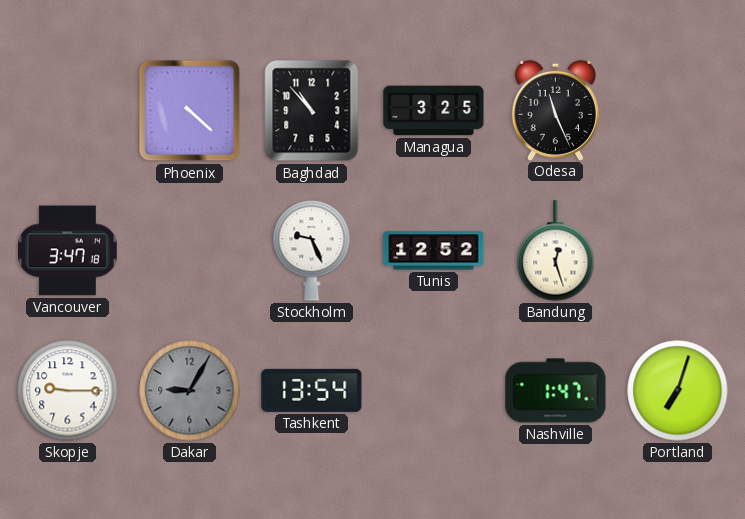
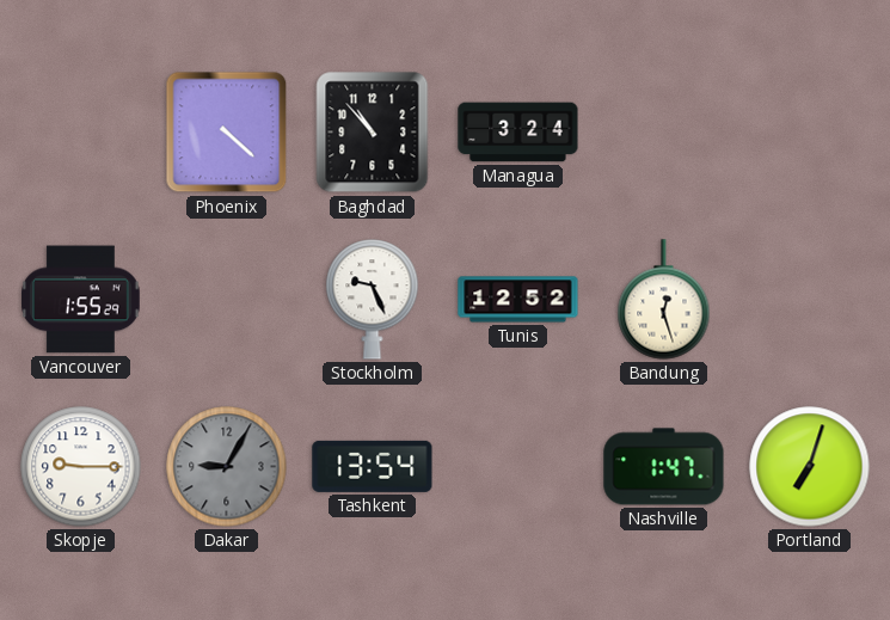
Managua: 3:25 -> 3:24 (518, 133)
Odesa: 11:26 -> none (555, 110)
Vancouver: 3:47 -> 1:55 (81, 300)
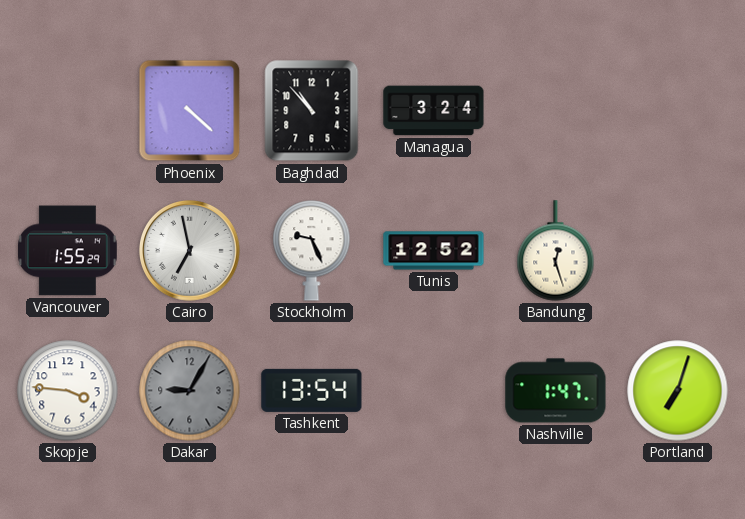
Cairo: none -> 6:58 (190, 251)
Skopje: 9:15 -> 3:46 (68, 391)
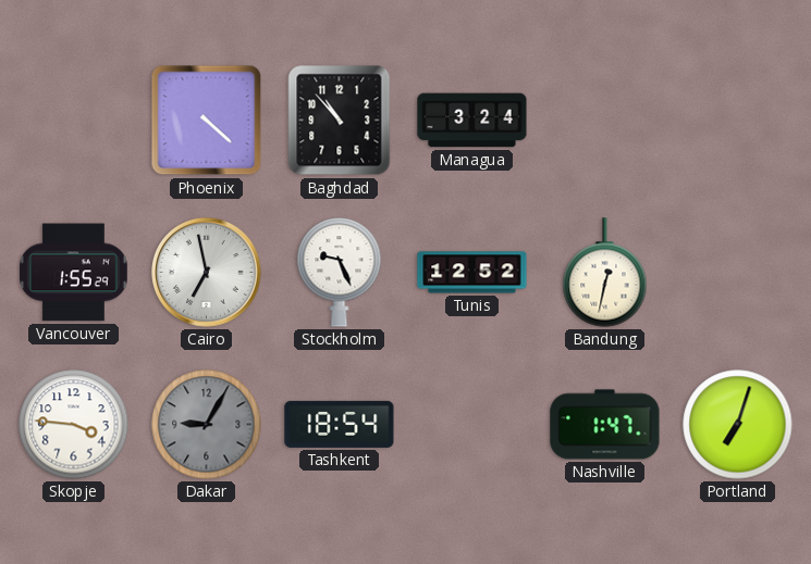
Bandung: 12:27 -> 12:32 (605, 273)
Tashkent: 13:54 -> 18:54 (340, 424)
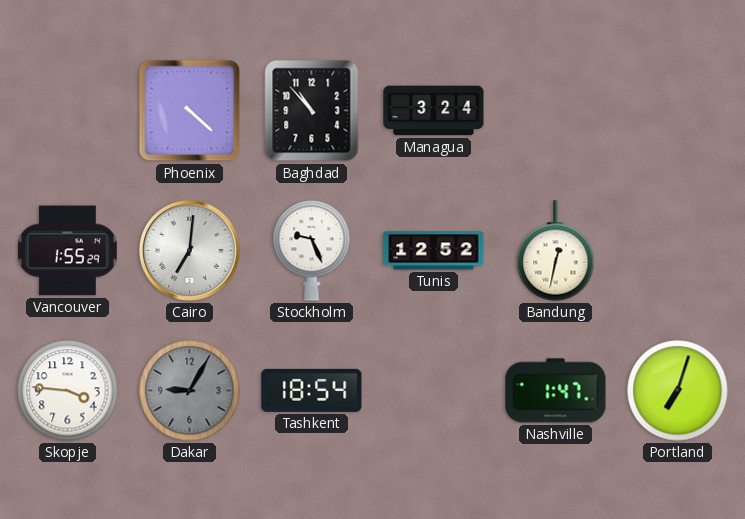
Cairo: 6:58 -> 7:01 (190, 251)
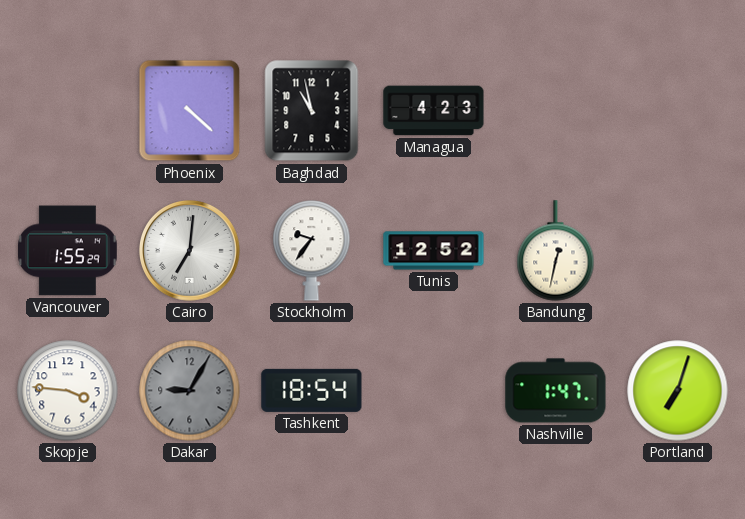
Baghdad: 10:53 -> 10:58 (312, 111)
Managua: 3:24 -> 4:23 (434, 111)
Stockholm: 9:26 -> 9:36 (312, 251)
